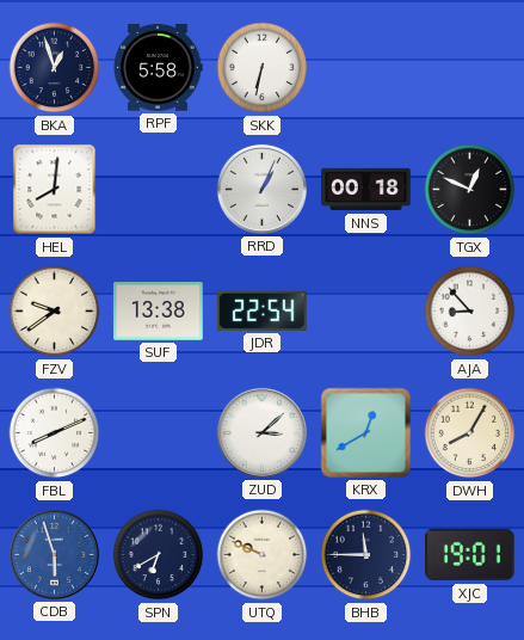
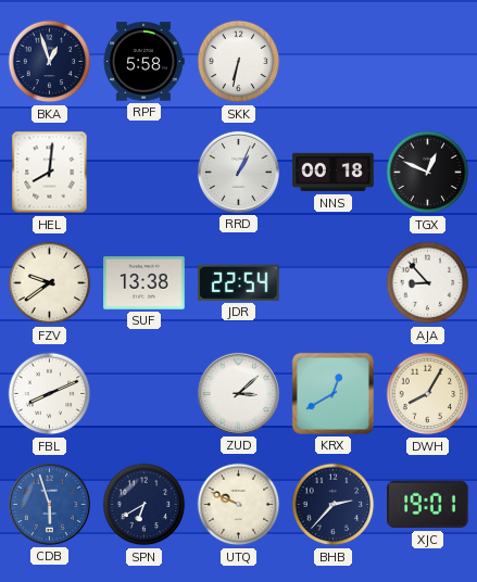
BHB: 11:45 -> 2:37 (334, 505)
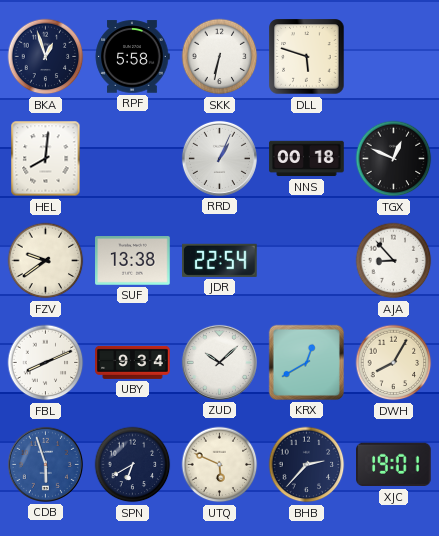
DLL: none -> 5:48 (307, 57)
UBY: none -> 9:34 (133, 362)
ZUD: 3:08 -> 10:08 (219, 362)
UTQ: 9:49 -> 5:49 (220, 465)
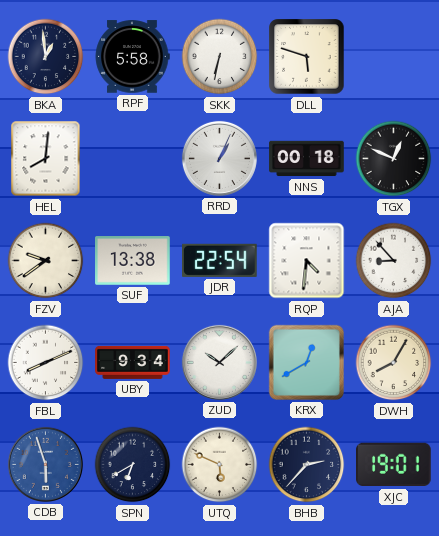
BKA: 12:57 -> 12:59 (46, 57)
RQP: none -> 4:31 (307, 261)
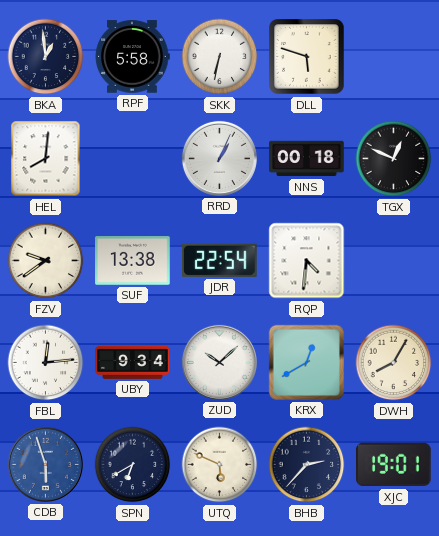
AJA: 8:53 -> none (394, 261)
FBL: 8:11 -> 12:14 (46, 363)
